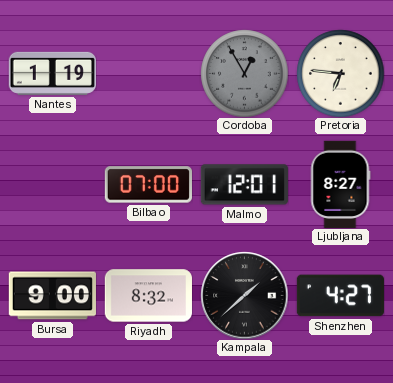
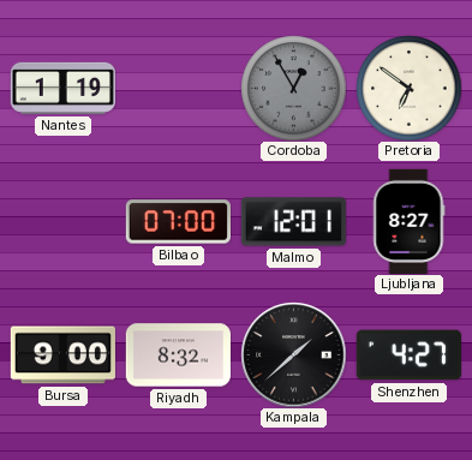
Pretoria: 6:46 -> 6:51 (408, 88)
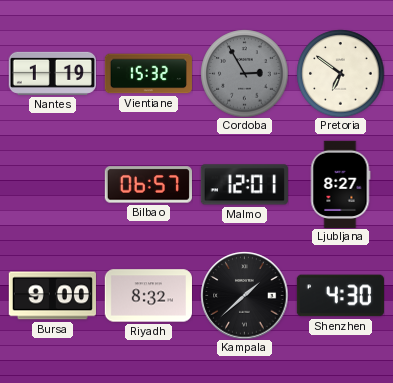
Vientiane: none -> 15:32 (148, 74)
Cordoba: 12:55 -> 2:55 (244, 73)
Bilbao: 07:00 -> 06:57 (148, 185)
Shenzhen: 4:27 -> 4:30 (340, 296)
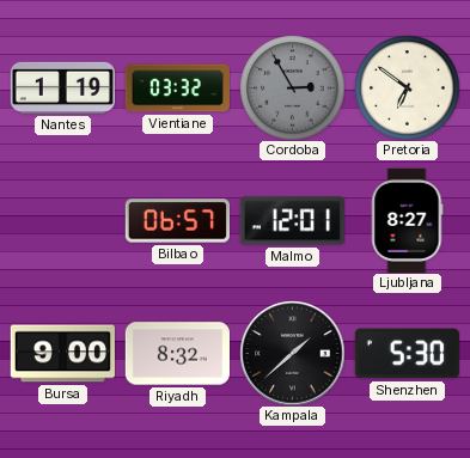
Vientiane: 15:32 -> 03:32 (177, 88)
Shenzhen: 4:30 -> 5:30 (407, 354)
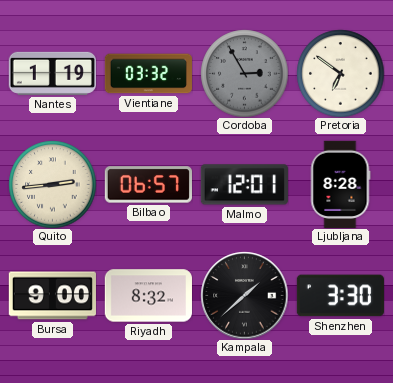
Quito: none -> 2:44 (52, 184)
Ljubljana: 8:27 -> 8:28 (340, 184)
Shenzhen: 5:30 -> 3:30 (340, 296)
